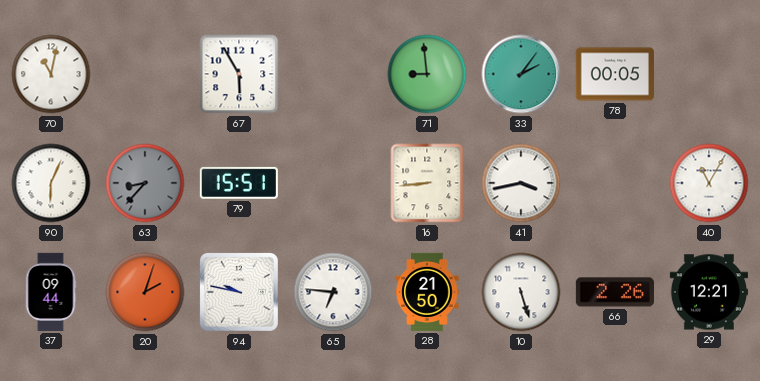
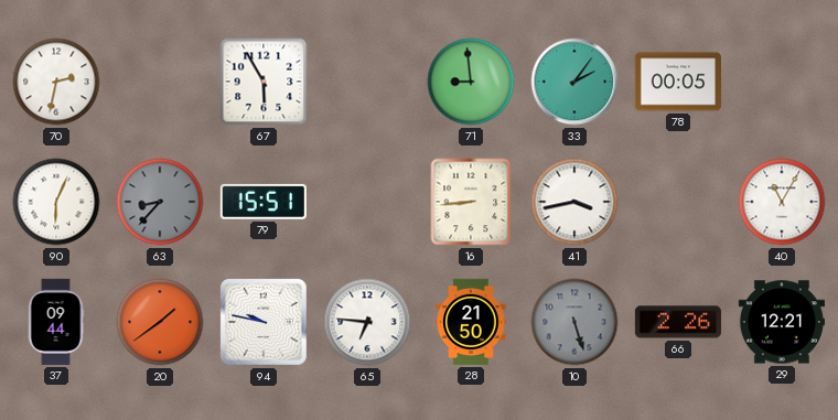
70: 11:02 -> 2:32 (56, 82)
20: 2:03 -> 1:39 (160, 322)
10 dial: white -> grey (574, 322)
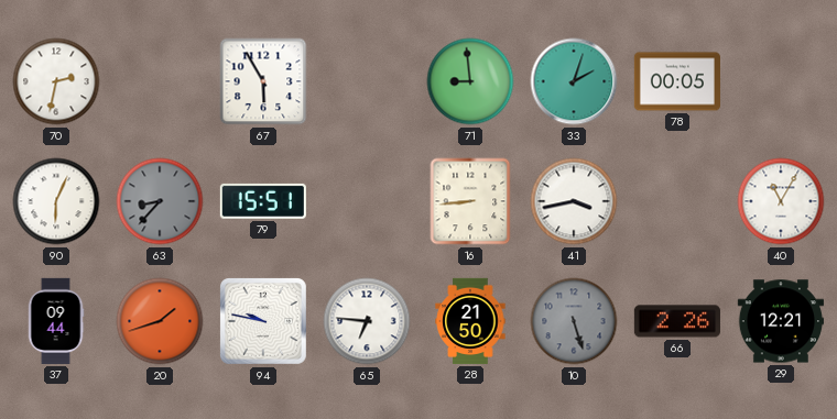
33: 2:06 -> 2:03 (574, 81)
20: 1:39 -> 1:42 (160, 321)
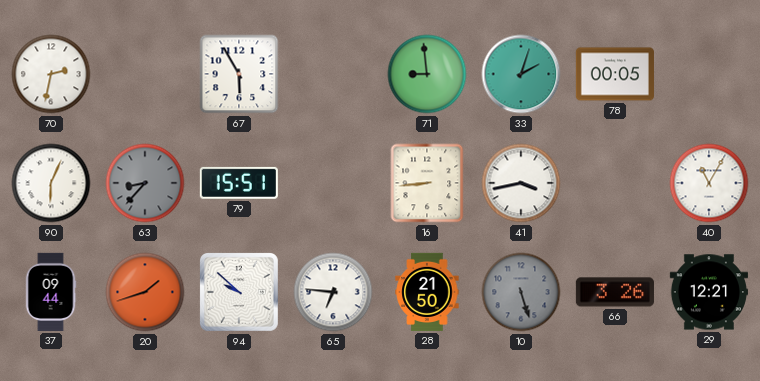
94: 9:47 -> 9:52 (239, 292)
66: 2:26 -> 3:26 (615, 292)
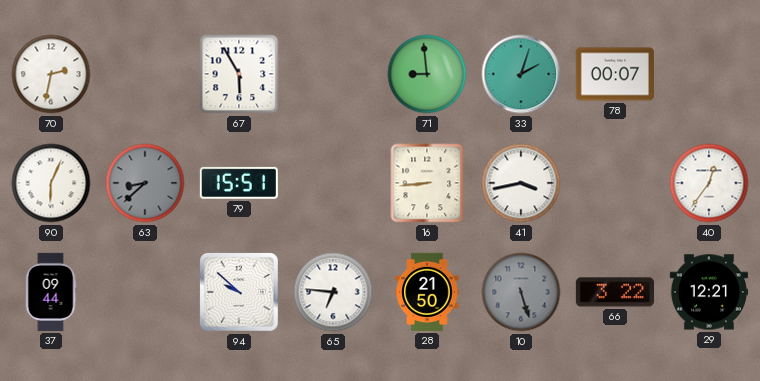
78: 00:05 -> 00:07 (615, 74)
63: 8:37 -> 8:38 (145, 183)
40: 11:05 -> 12:36 (709, 183)
20: 1:42 -> none (145, 292)
66: 3:26 -> 3:22 (615, 292)
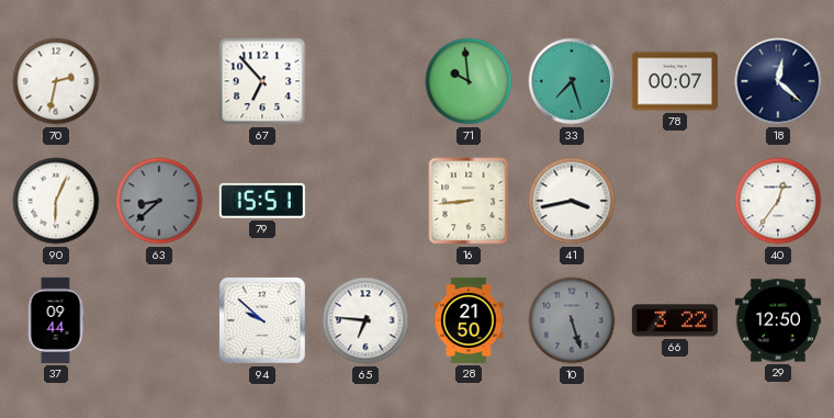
67: 5:55 -> 6:53 (262, 81)
71: 8:59 -> 9:59 (469, 81)
33: 2:03 -> 7:27 (572, 81)
18: none -> 12:22 (778, 81)
29: 12:21 -> 12:50 (778, 320)
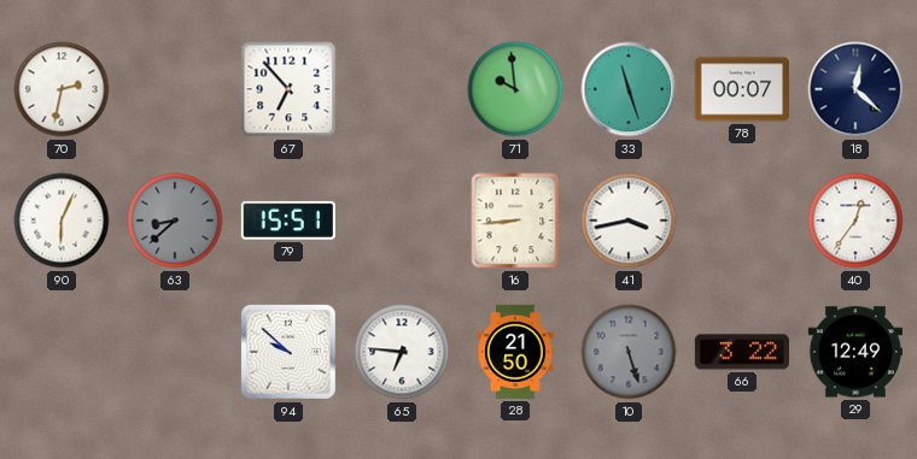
33: 7:27 -> 11:27 (629, 89)
37: 09:44 -> none (56, 320)
29: 12:50 -> 12:49 (855, 352)
